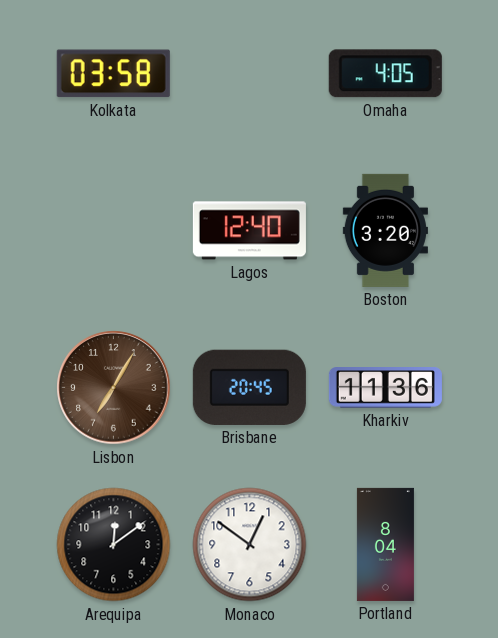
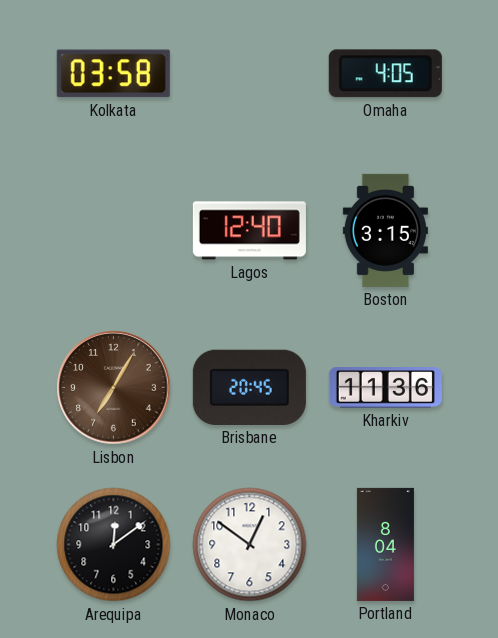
Boston: 3:20 -> 3:15 (385, 230)
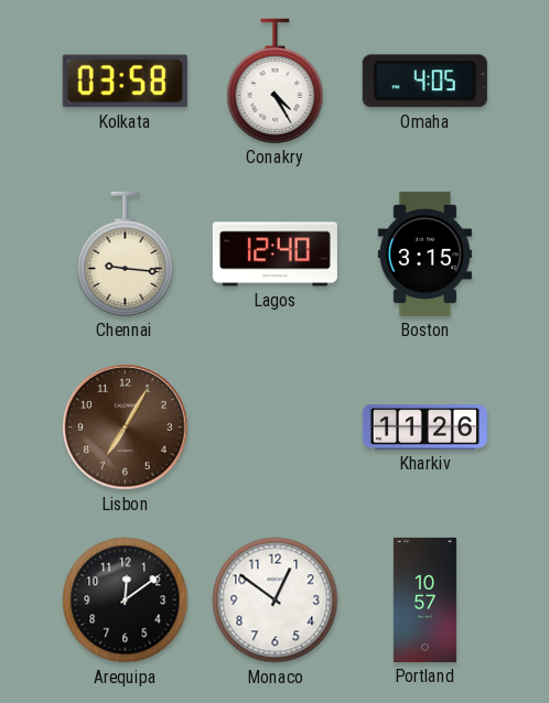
Conakry: none -> 4:25 (276, 80)
Chennai: none -> 9:16 (126, 253)
Brisbane: 20:45 -> none (249, 387)
Kharkiv: 11:36 -> 11:26 (424, 428)
Portland: 8:04 -> 10:57 (424, 599)
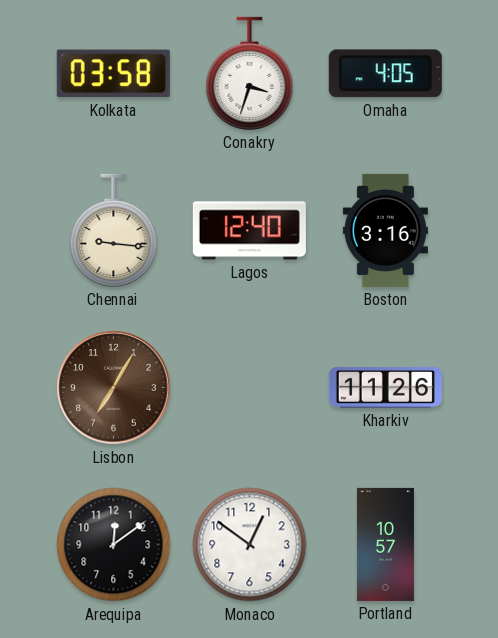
Conakry: 4:25 -> 3:33 (250, 73)
Boston: 3:15 -> 3:16 (385, 230)
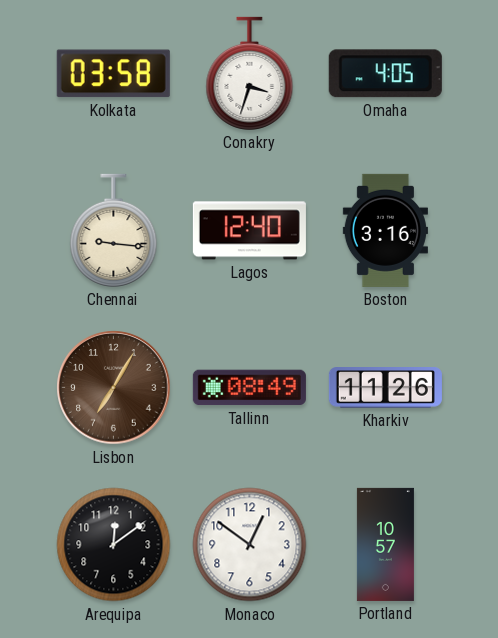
Tallinn: none -> 08:49 (249, 388)
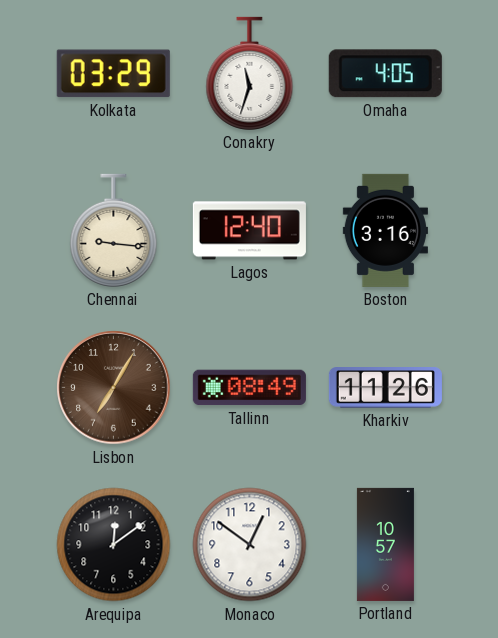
Kolkata: 03:58 -> 03:29 (113, 74)
Conakry: 3:33 -> 11:33 (250, 73)
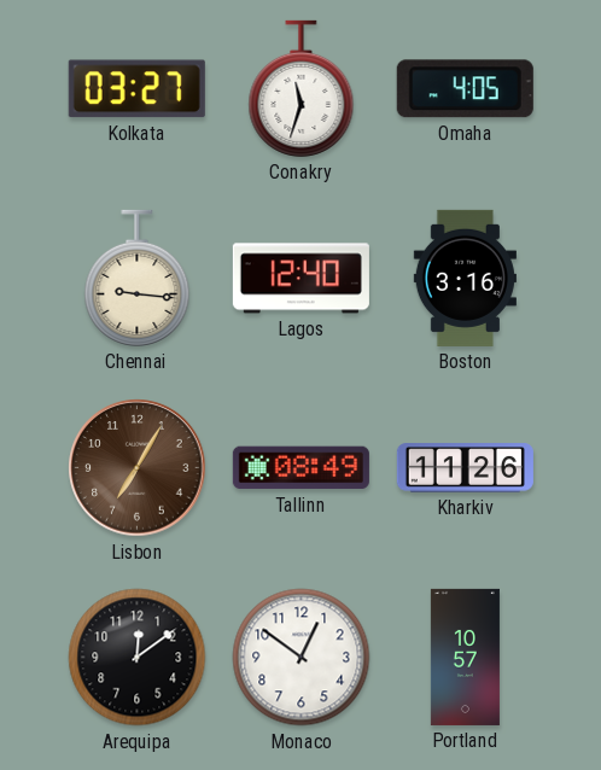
Kolkata: 03:29 -> 03:27 (136, 89)
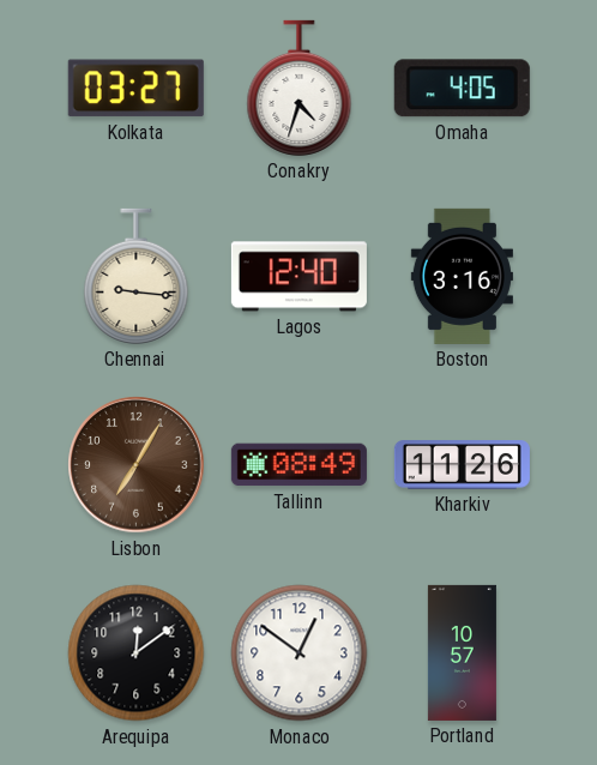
Conakry: 11:33 -> 4:33 (300, 88)
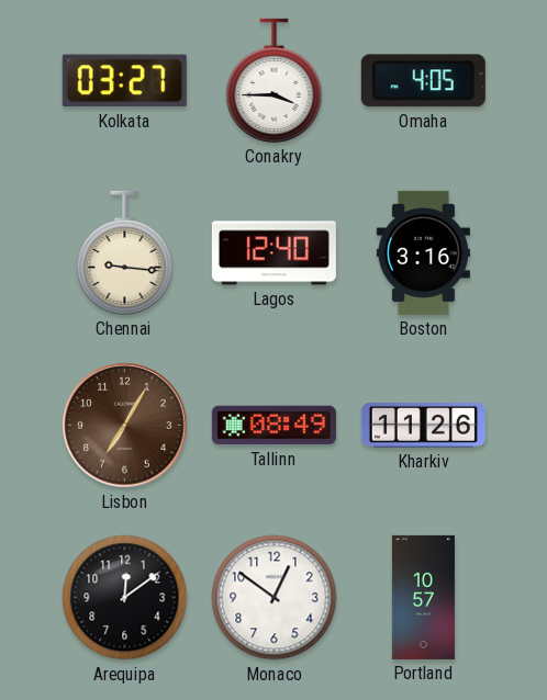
Conakry: 4:33 -> 3:45 (275, 80)
